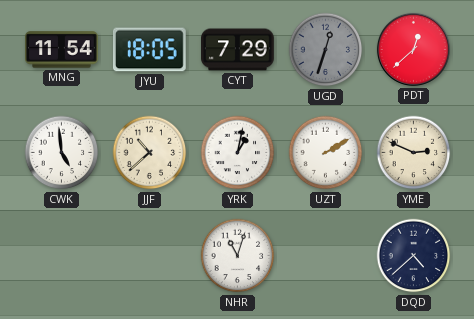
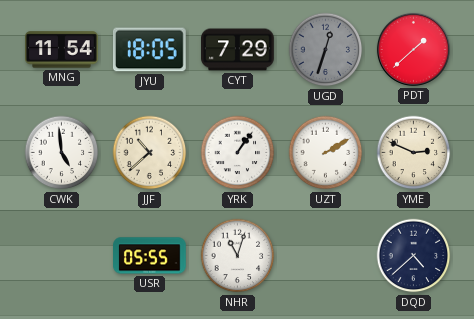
PDT: 12:38 -> 1:38 (413, 49)
YRK: 1:02 -> 1:06 (238, 153)
USR: none -> 05:55 (150, 256)
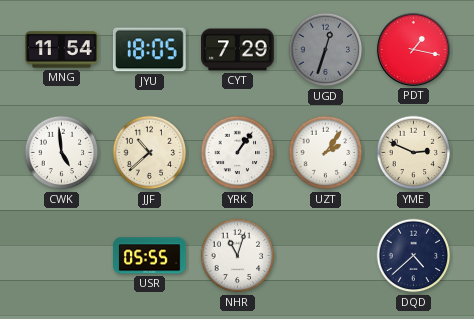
PDT: 1:38 -> 1:17 (413, 49)
UZT: 2:10 -> 2:06 (326, 153)
